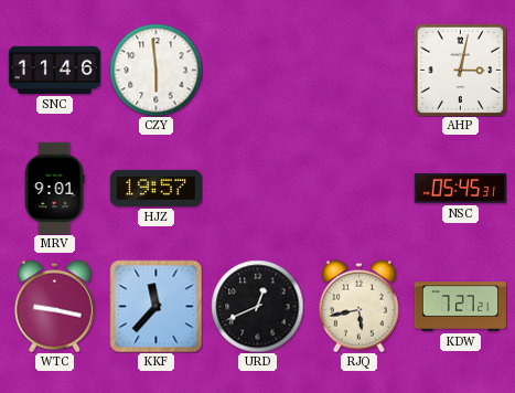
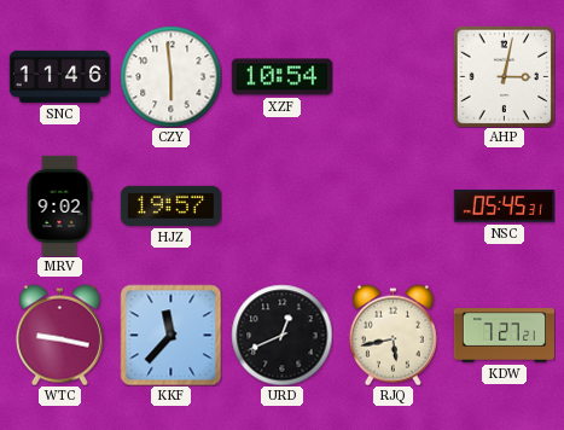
XZF: none -> 10:54 (281, 77)
MRV: 9:01 -> 9:02 (59, 205)
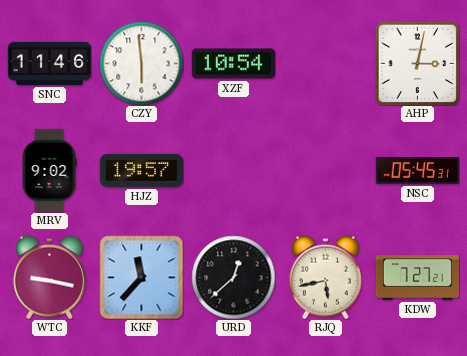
URD: 12:41 -> 12:38 (233, 277)
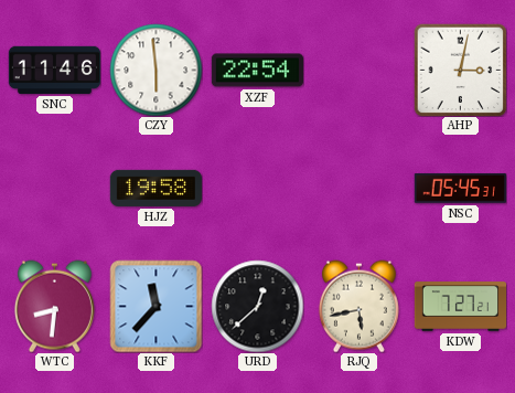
XZF: 10:54 -> 22:54 (257, 71)
MRV: 9:02 -> none (49, 170)
HJZ: 19:57 -> 19:58 (155, 188)
WTC: 9:17 -> 8:31 (54, 306)
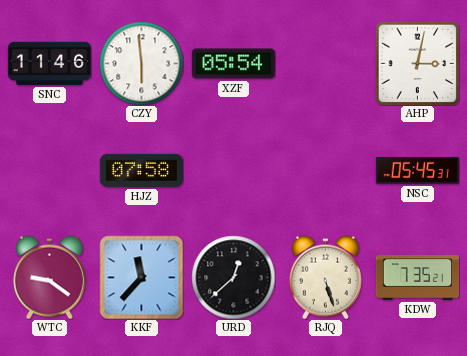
XZF: 22:54 -> 05:54 (233, 64)
HJZ: 19:58 -> 07:58 (141, 170)
WTC: 8:31 -> 9:21 (49, 277)
RJQ: 5:43 -> 5:27 (325, 277)
KDW: 7:27 -> 7:35 (417, 278)
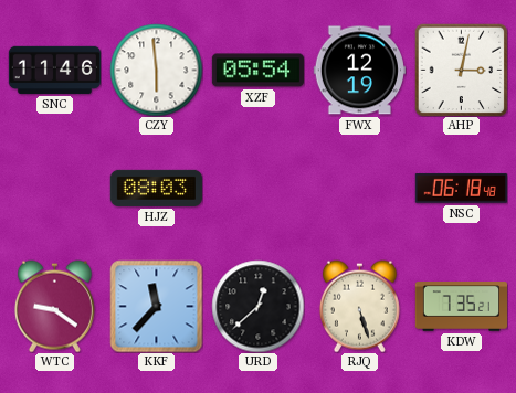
FWX: none -> 12:19 (359, 71)
HJZ: 07:58 -> 08:03 (156, 188)
NSC: 05:45 -> 06:18 (461, 189)
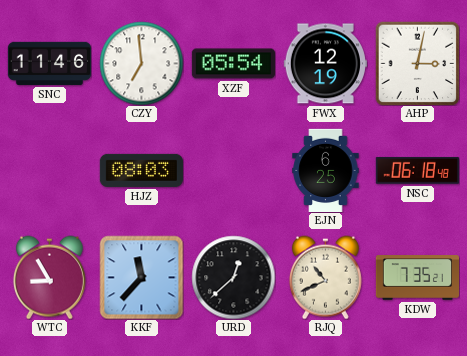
CZY: 5:59 -> 6:59 (141, 63)
EJN: none -> 6:25 (326, 170)
WTC: 9:21 -> 8:55 (49, 277)
RJQ: 5:27 -> 10:41 (325, 277)
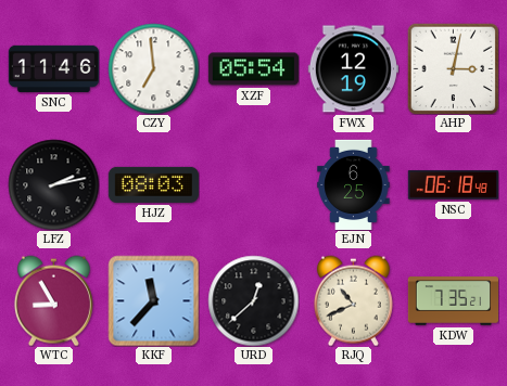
LFZ: none -> 2:13 (53, 184)
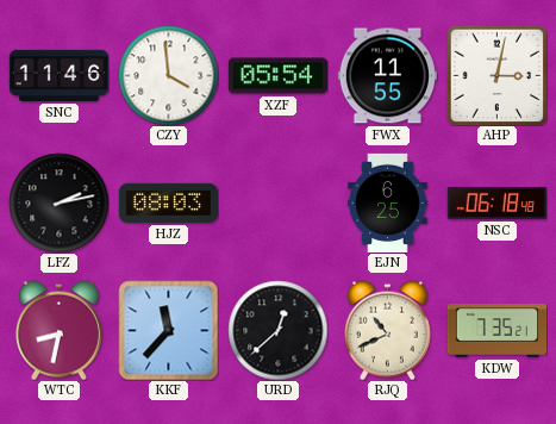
CZY: 6:59 -> 3:59 (168, 75)
FWX: 12:19 -> 11:55 (387, 76)
WTC: 8:55 -> 8:32 (58, 330)
